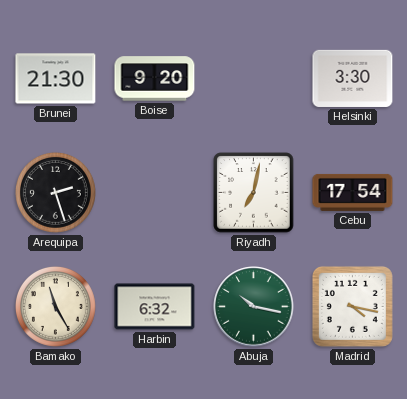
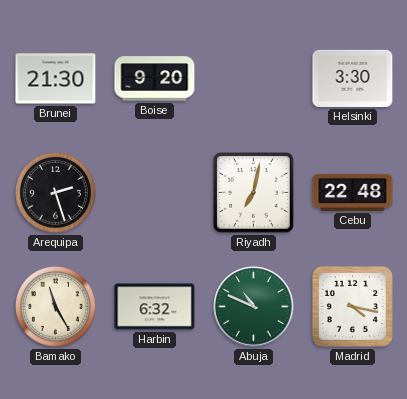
Cebu: 17:54 -> 22:48 (353, 192)
Abuja: 10:17 -> 10:49 (254, 307)
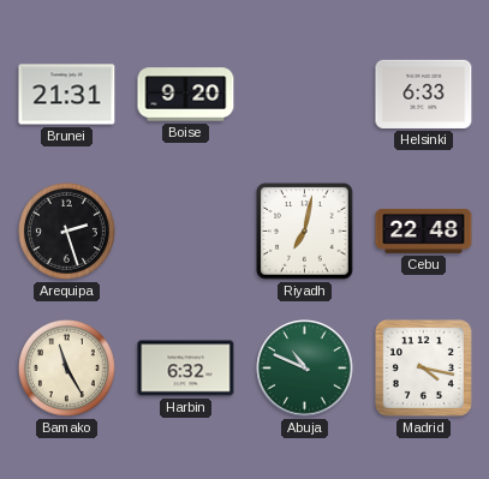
Brunei: 21:30 -> 21:31 (67, 95)
Helsinki: 3:30 -> 6:33 (424, 94)
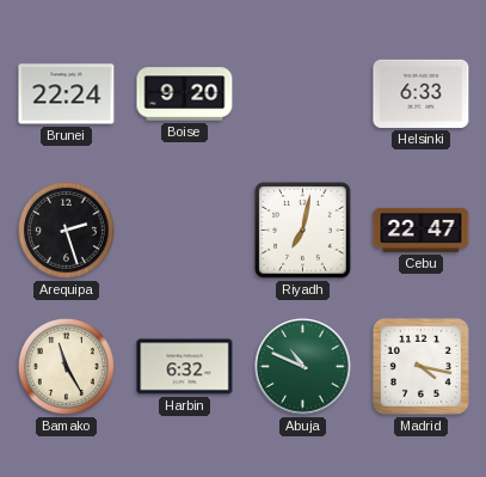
Brunei: 21:31 -> 22:24 (67, 94)
Cebu: 22:48 -> 22:47 (422, 230)
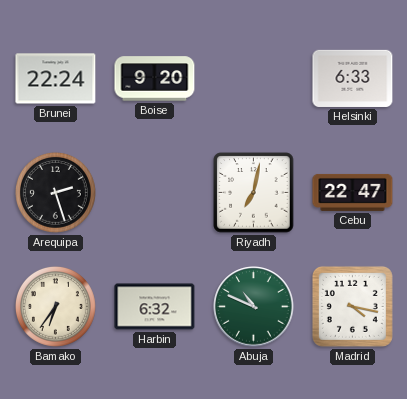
Bamako: 11:25 -> 6:36 (55, 306)
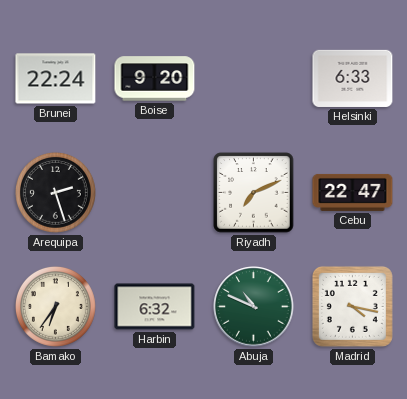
Riyadh: 7:02 -> 7:11 (254, 193)
